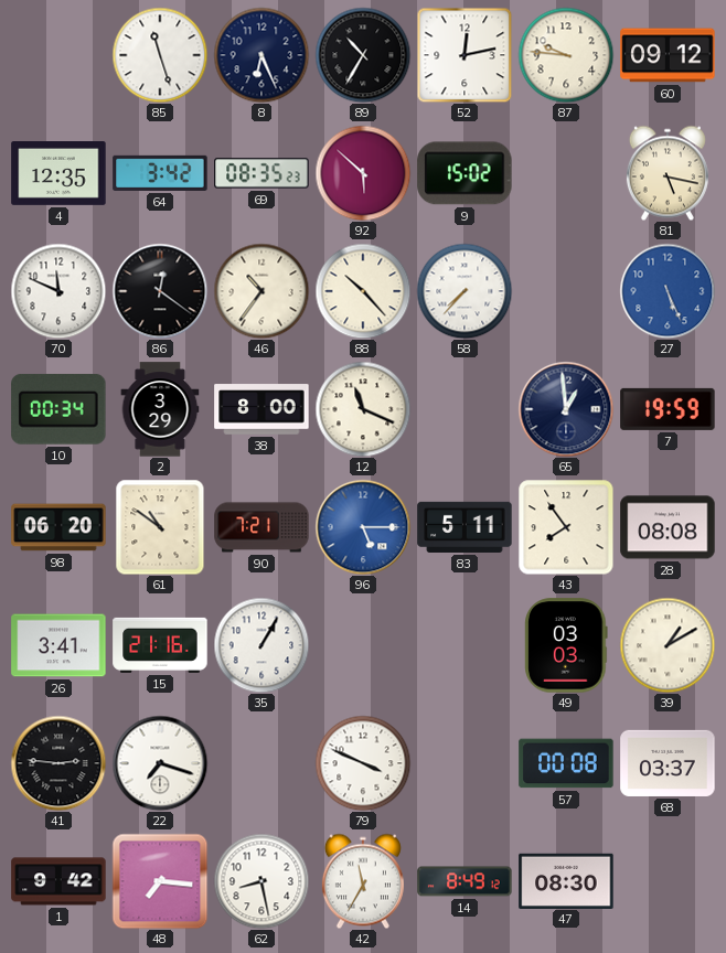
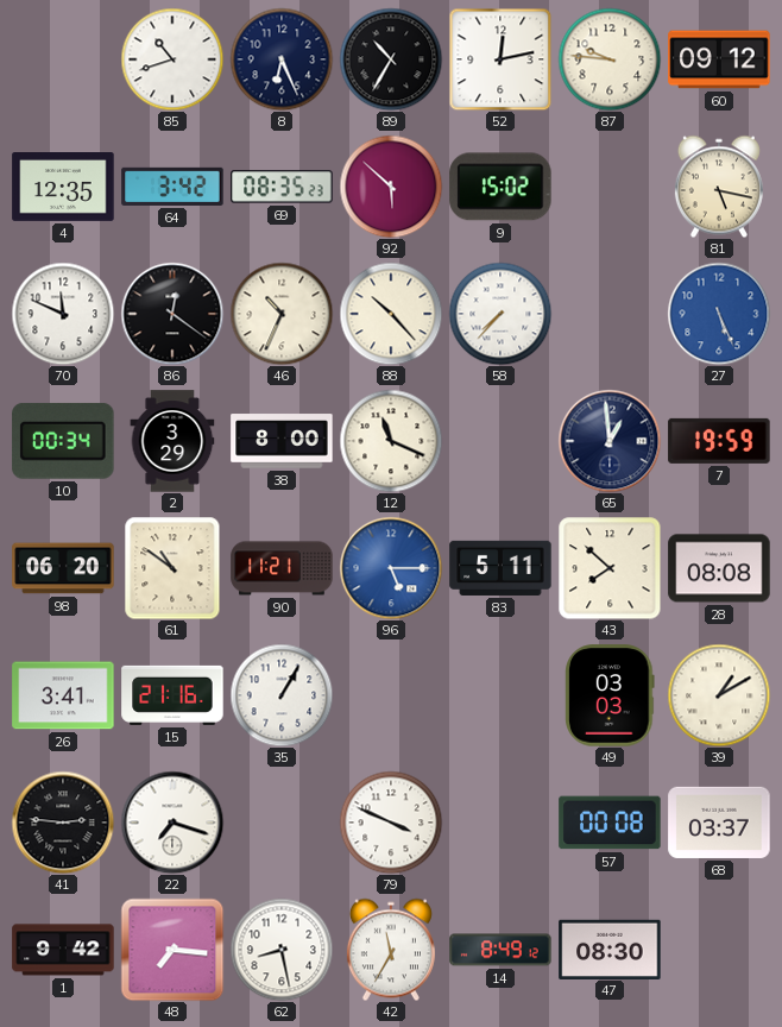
85: 11:27 -> 10:42 (172, 59)
46: 10:36 -> 10:34 (282, 314)
90: 7:21 -> 11:21 (282, 568)
43: 7:54 -> 7:52 (610, 568)
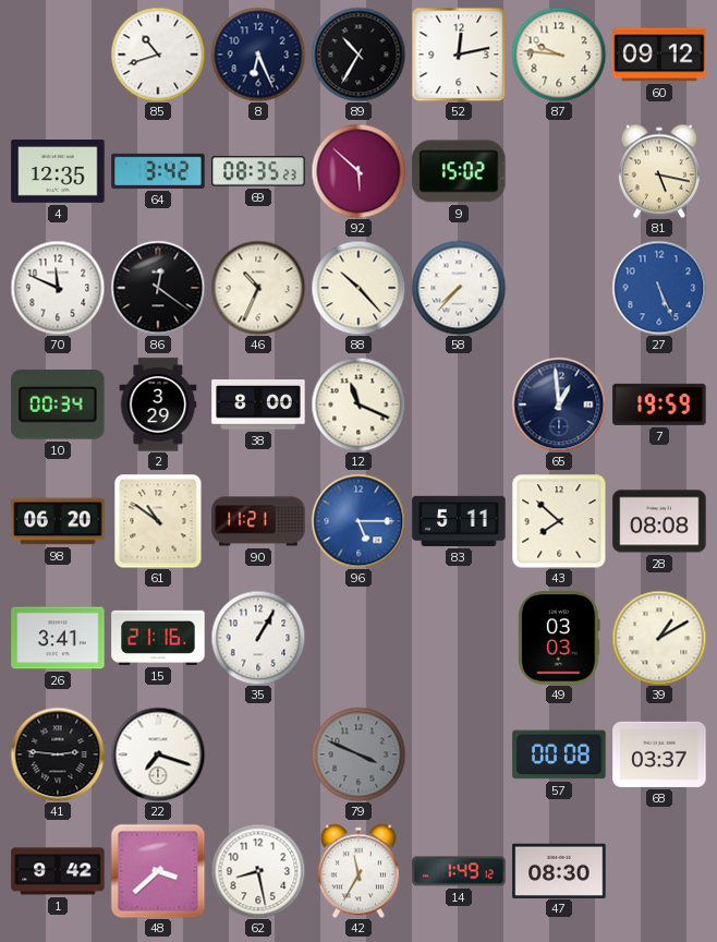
79 dial: white -> grey (358, 754)
48: 7:16 -> 3:38 (158, 871)
14: 8:49 -> 1:49 (459, 871)
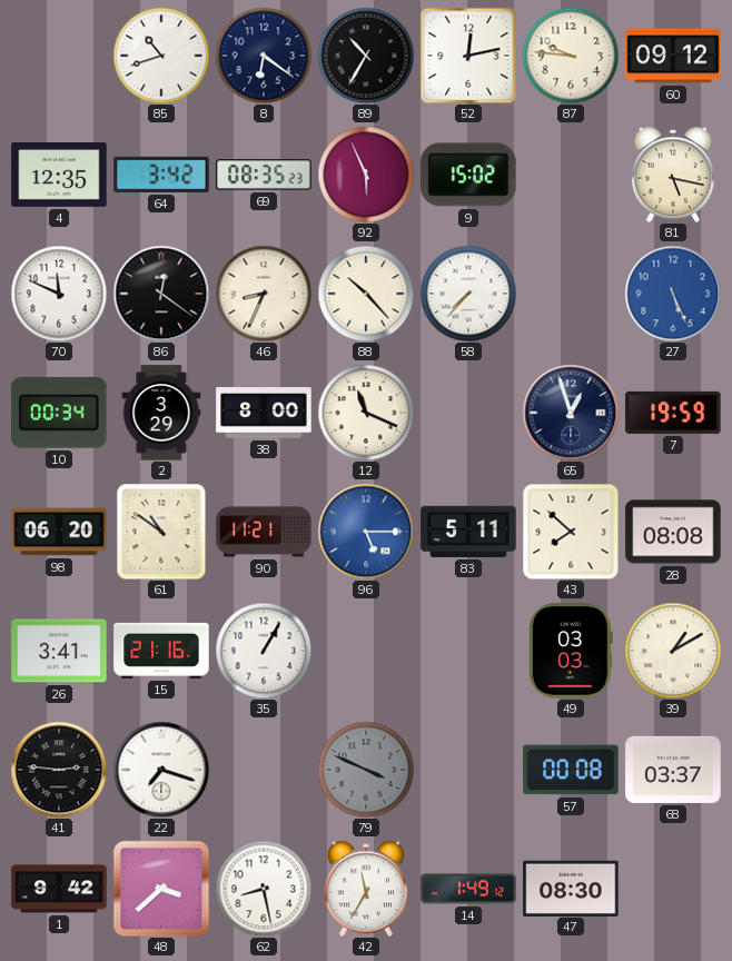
8: 6:26 -> 6:21 (264, 56)
92: 5:52 -> 5:56 (366, 175)
46: 10:34 -> 8:34 (264, 294)
65: 12:59 -> 12:57 (571, 413)
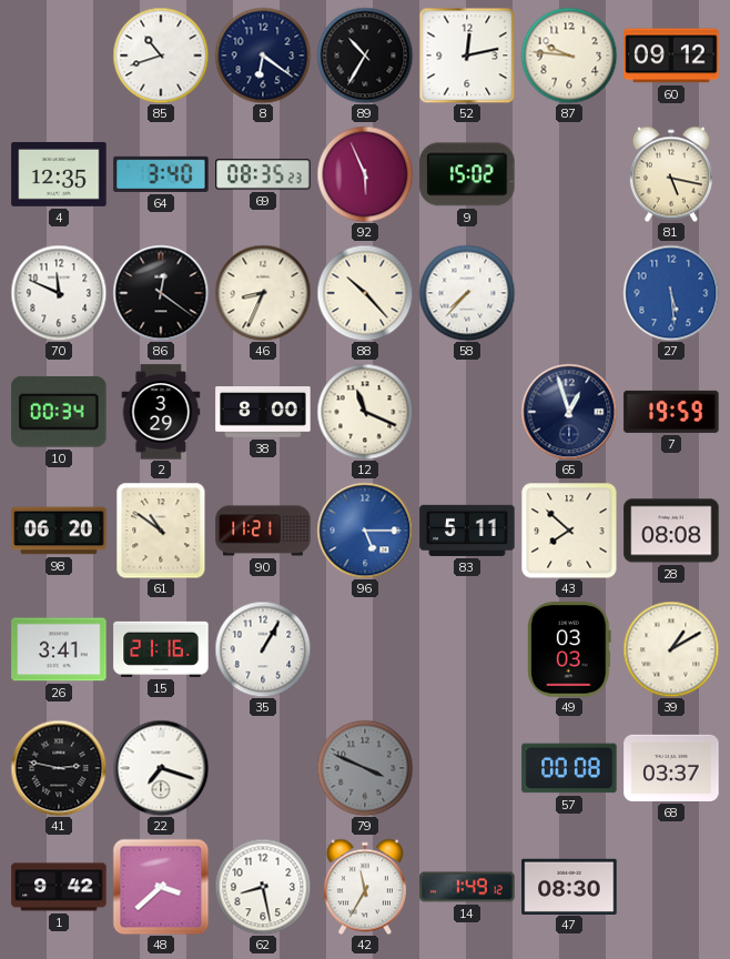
64: 3:42 -> 3:40 (161, 174)
27: 5:26 -> 5:29 (671, 293)
41: 2:46 -> 2:47 (59, 768)
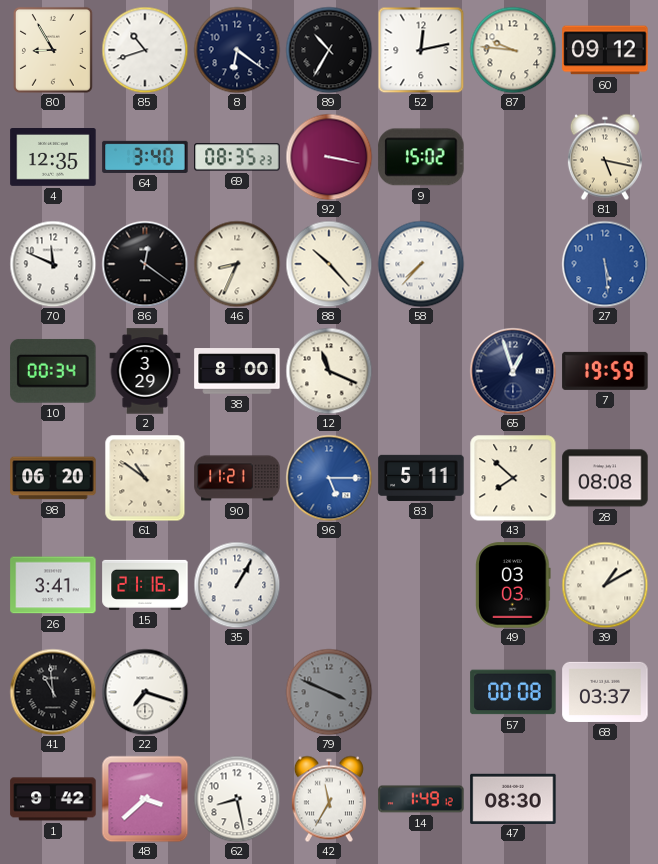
80: none -> 8:55 (53, 50)
92: 5:56 -> 3:17 (329, 157)
41: 2:47 -> 10:59 (53, 692)
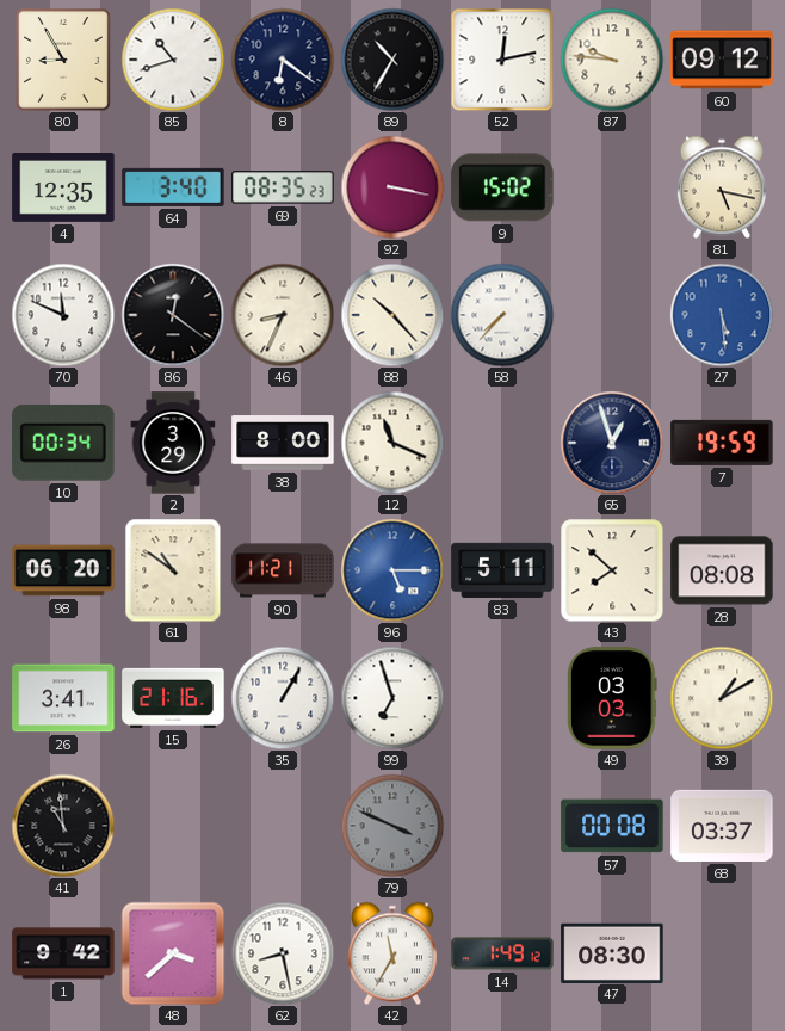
99: none -> 6:57 (392, 698)
22: 7:18 -> none (145, 692)
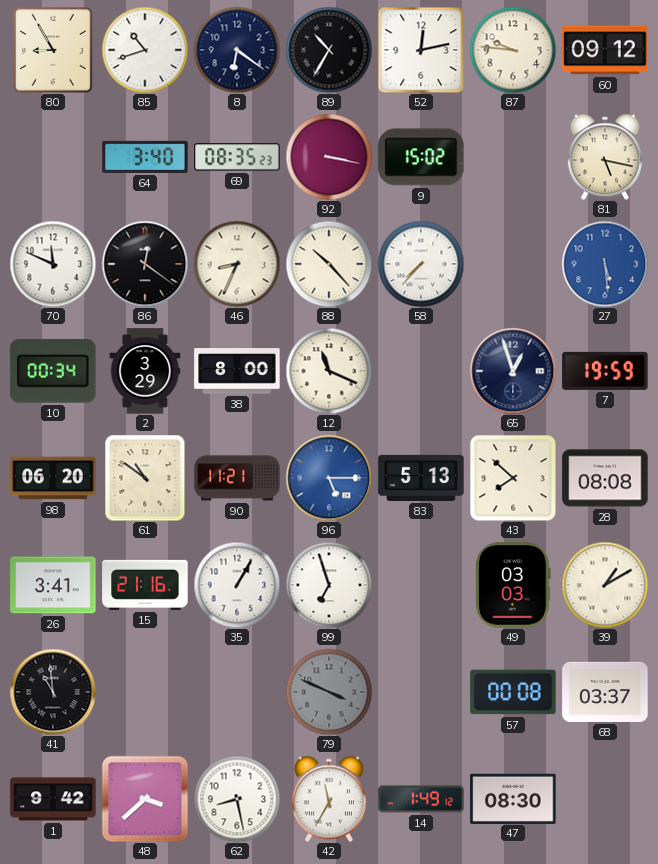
4: 12:35 -> none (63, 189)
83: 5:11 -> 5:13 (421, 478)
